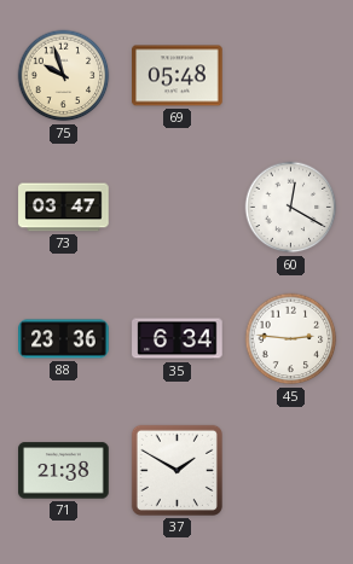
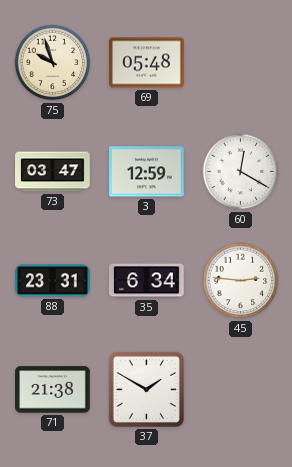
3: none -> 12:59 (147, 172)
88: 23:36 -> 23:31 (53, 281)
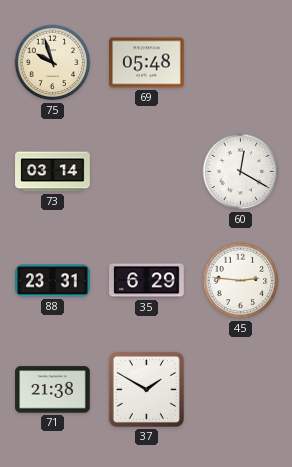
73: 03:47 -> 03:14 (53, 172)
3: 12:59 -> none (147, 172)
35: 6:34 -> 6:29 (147, 281)
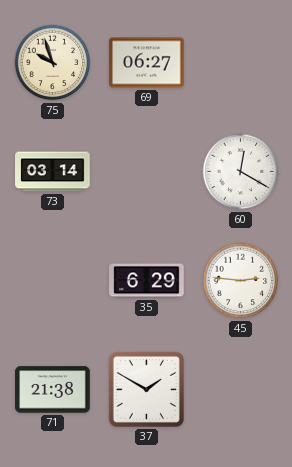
69: 05:48 -> 06:27 (147, 63)
88: 23:31 -> none (53, 281)
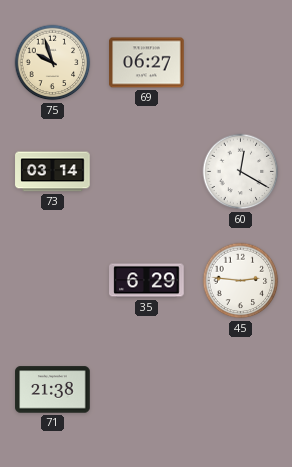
37: 1:50 -> none (146, 389)
